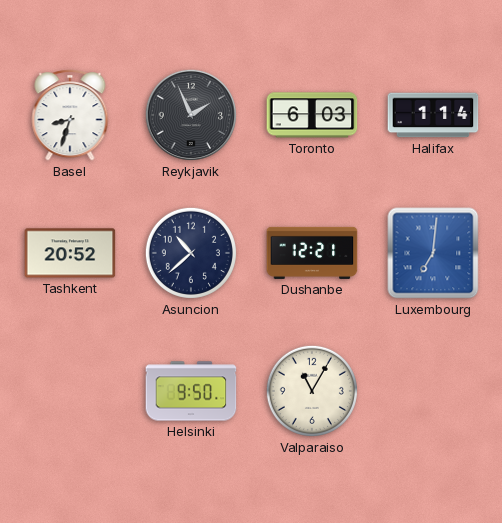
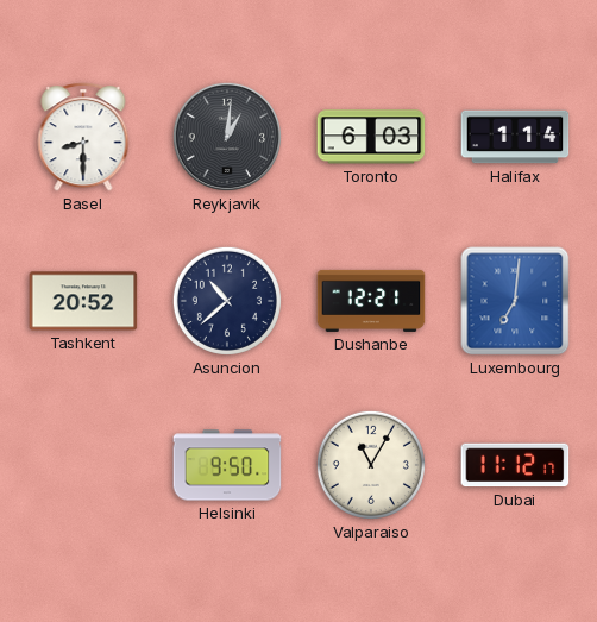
Basel: 8:33 -> 8:30 (83, 137)
Reykjavik: 1:56 -> 1:01 (227, 137)
Dubai: none -> 11:12 (515, 465)
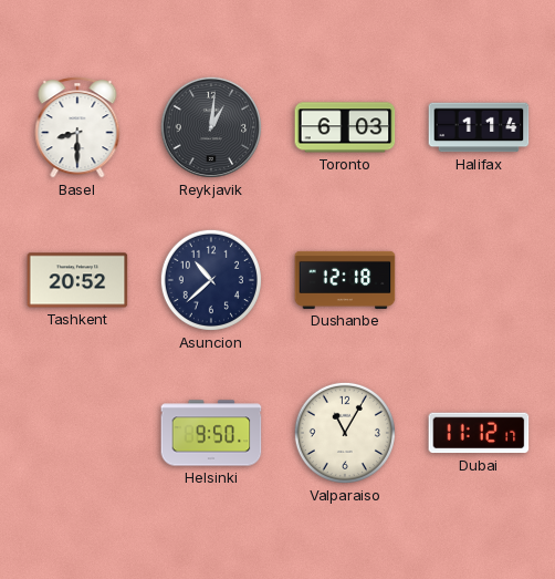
Dushanbe: 12:21 -> 12:18 (345, 280)
Luxembourg: 7:01 -> none (515, 301)
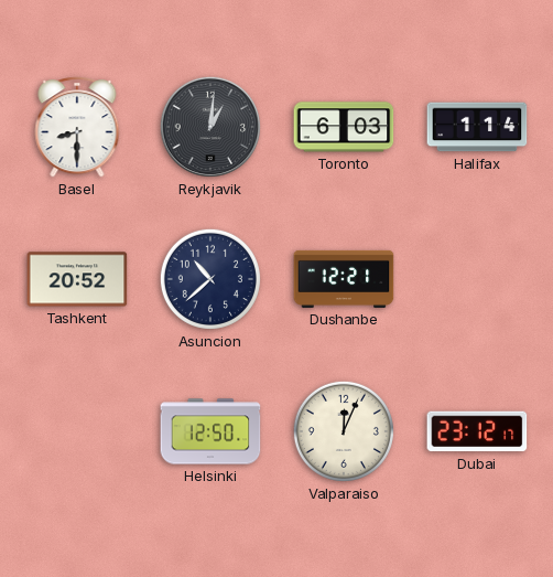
Dushanbe: 12:18 -> 12:21 (344, 279)
Helsinki: 9:50 -> 12:50 (210, 431)
Valparaiso: 11:05 -> 12:04 (344, 431)
Dubai: 11:12 -> 23:12 (477, 431)
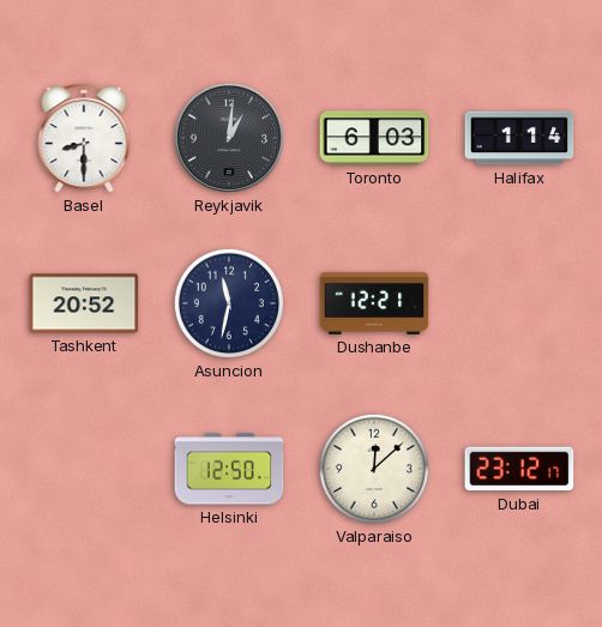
Asuncion: 10:38 -> 11:32 (229, 303)
Valparaiso: 12:04 -> 12:08 (374, 469)
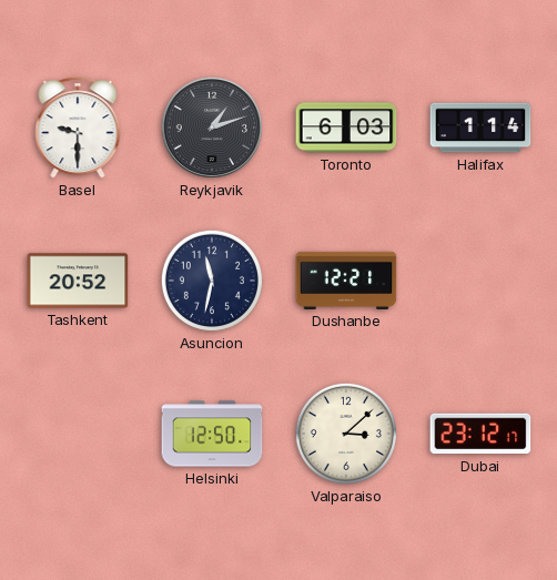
Basel: 8:30 -> 9:30 (78, 128)
Reykjavik: 1:01 -> 1:12 (212, 128)
Valparaiso: 12:08 -> 3:08 (346, 434)
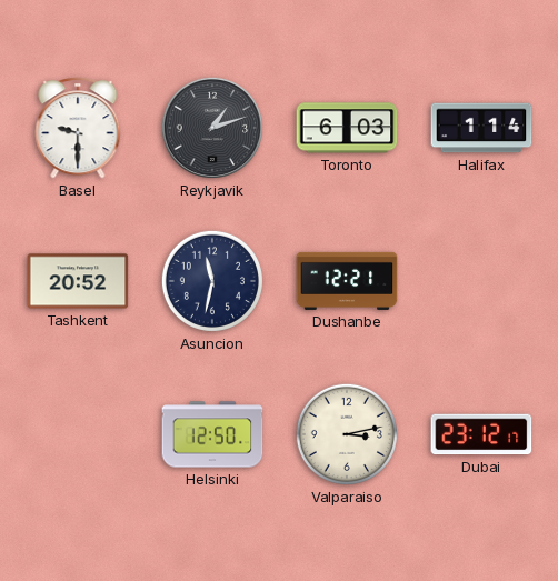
Valparaiso: 3:08 -> 3:13 (347, 434)
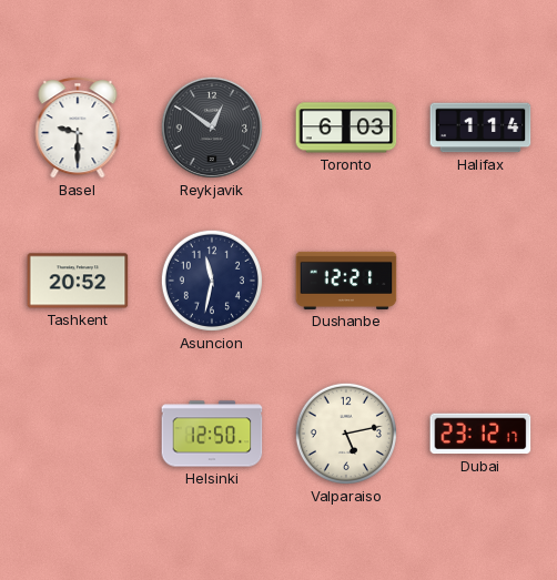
Reykjavik: 1:12 -> 12:51 (212, 128)
Valparaiso: 3:13 -> 5:13 (346, 434)
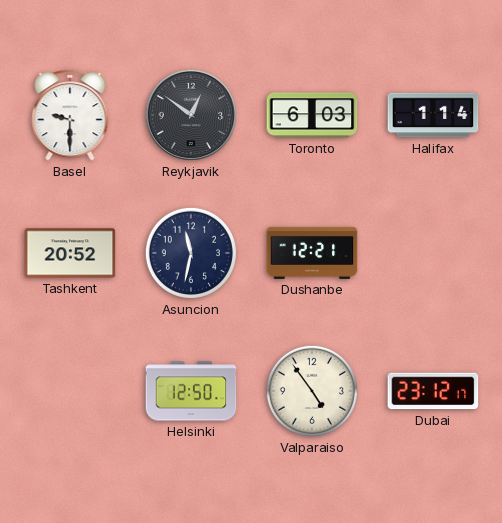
Valparaiso: 5:13 -> 4:54 (312, 391)
